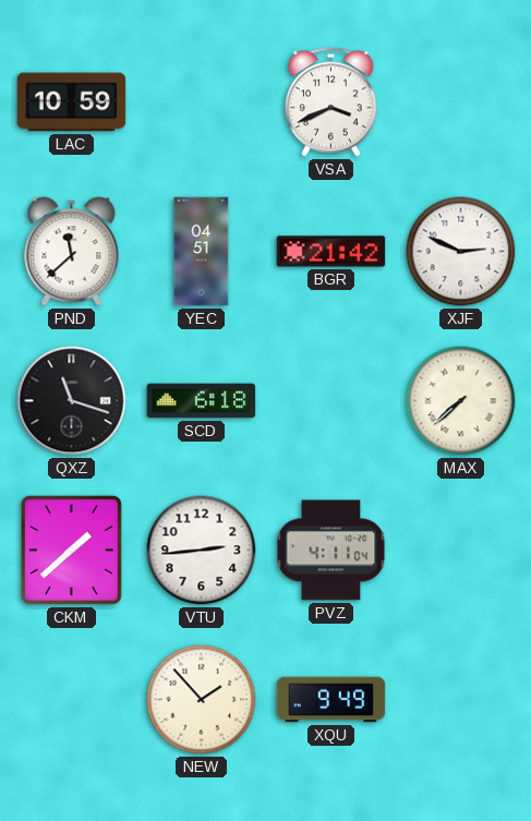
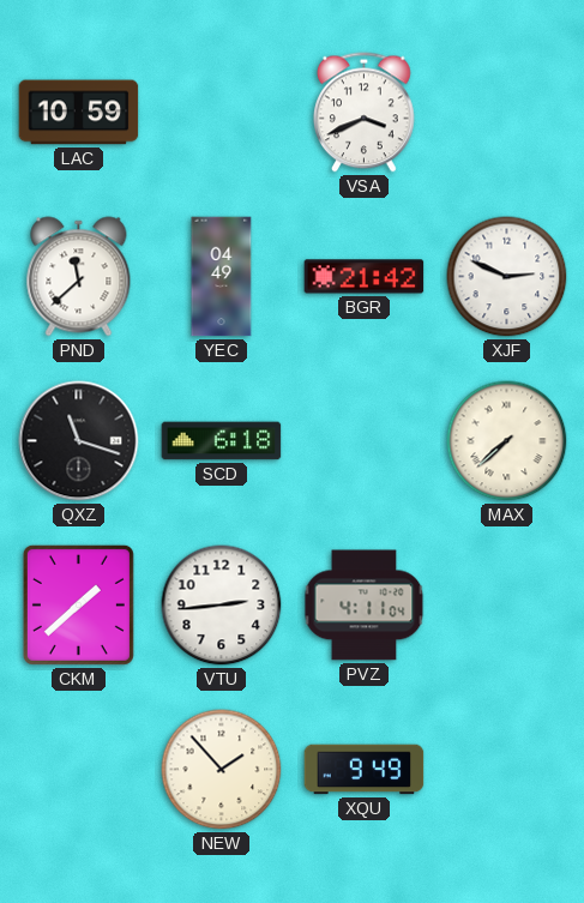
YEC: 04:51 -> 04:49 (222, 277)
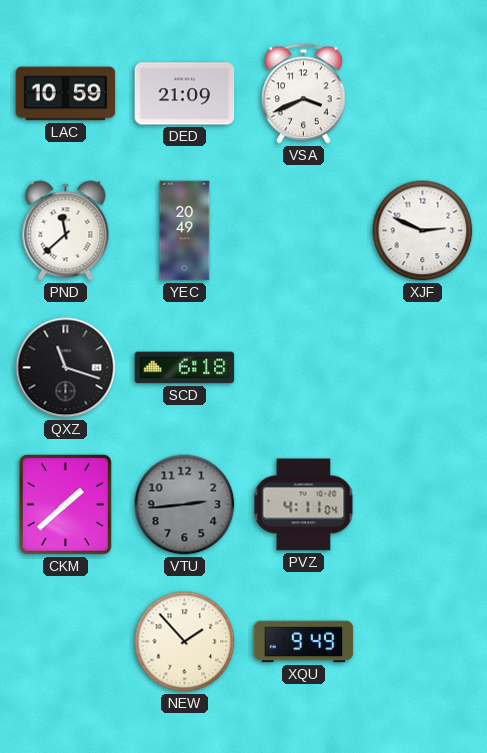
DED: none -> 21:09 (185, 94)
YEC: 04:49 -> 20:49 (185, 231)
BGR: 21:42 -> none (365, 277)
MAX: 7:38 -> none (507, 441)
VTU dial: white -> grey (185, 505)
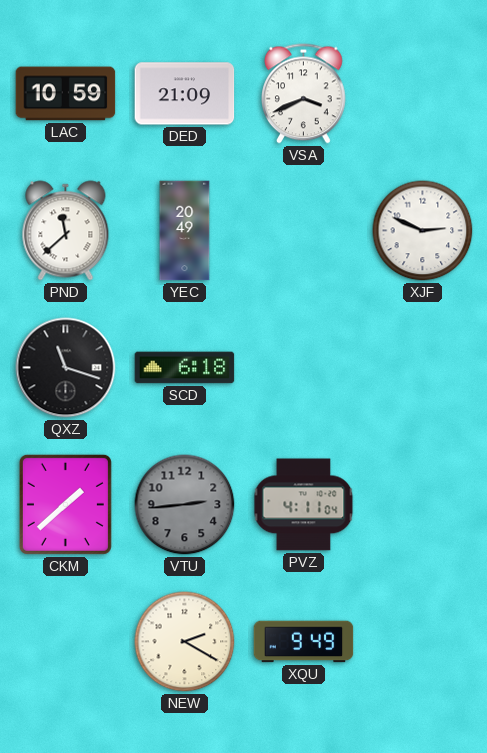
NEW: 1:53 -> 2:20 (185, 642)
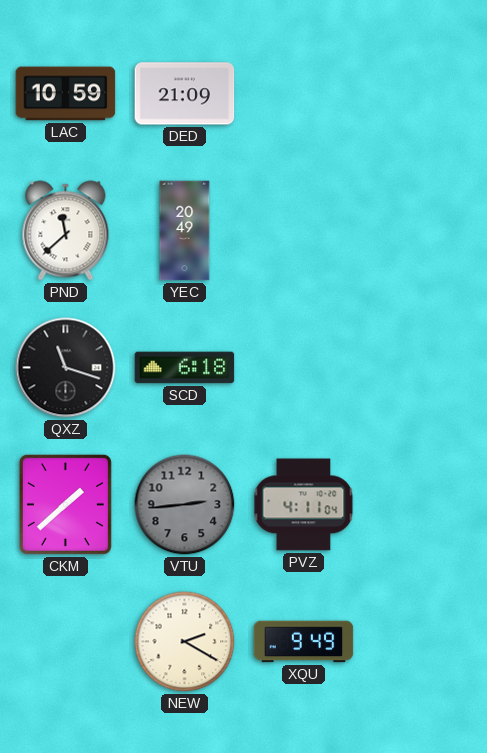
VSA: 3:41 -> none (304, 94)
XJF: 2:49 -> none (423, 231)
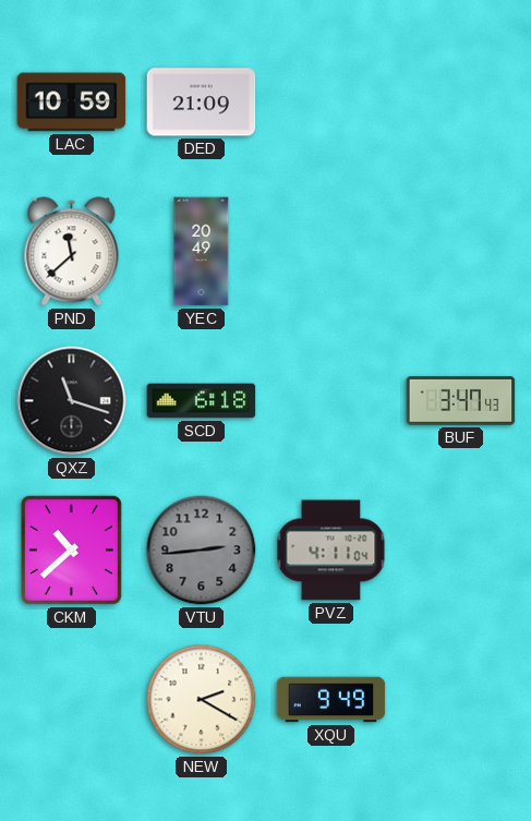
BUF: none -> 3:47 (461, 401)
CKM: 1:38 -> 10:38 (71, 550)
